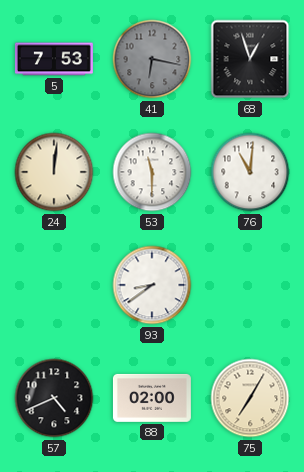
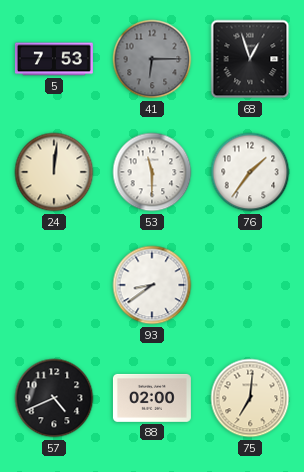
41: 6:17 -> 6:15 (152, 59)
76: 11:01 -> 1:36 (250, 172)
75: 7:05 -> 7:01 (250, 398)
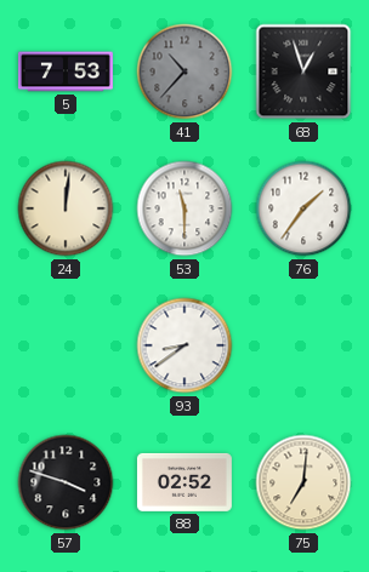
41: 6:15 -> 10:37 (184, 71)
57: 4:41 -> 3:48 (66, 482)
88: 02:00 -> 02:52 (184, 482)
